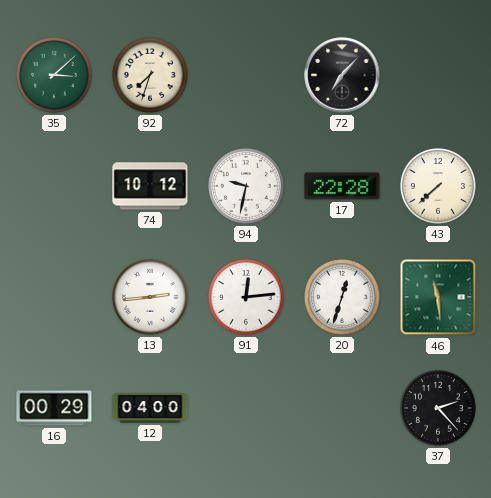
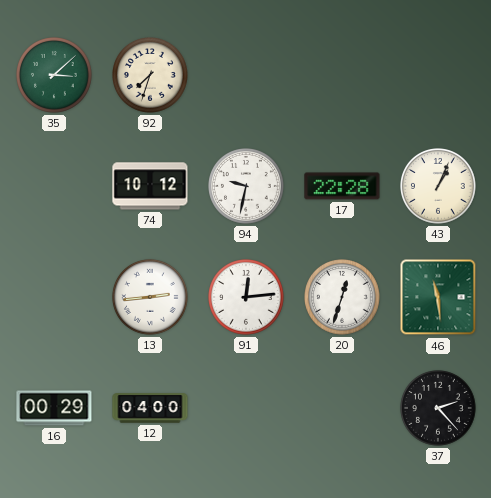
72: 7:07 -> none (342, 75)
43: 7:38 -> 1:04 (439, 187)
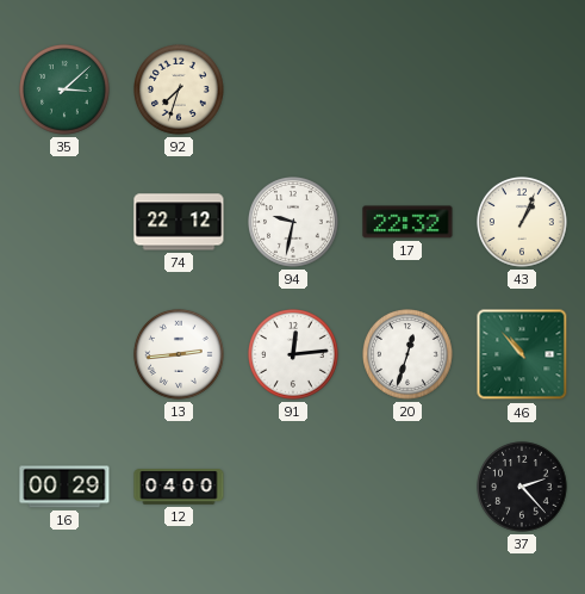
74: 10:12 -> 22:12 (179, 222)
17: 22:28 -> 22:32 (407, 222)
46: 11:29 -> 10:53 (522, 354)
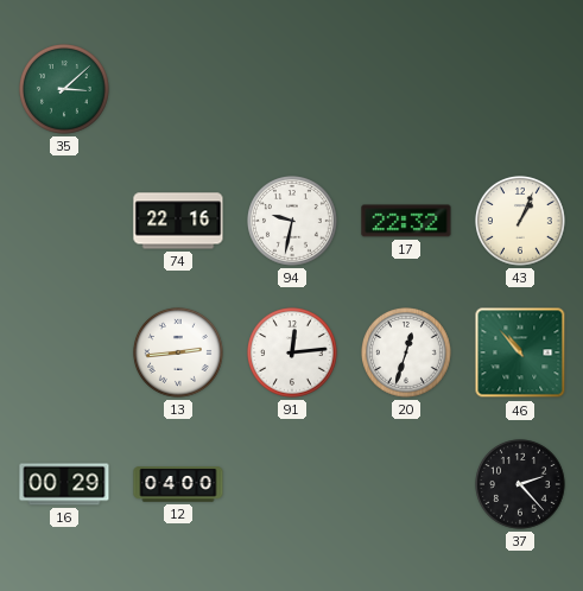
92: 7:33 -> none (180, 91)
74: 22:12 -> 22:16 (178, 221)
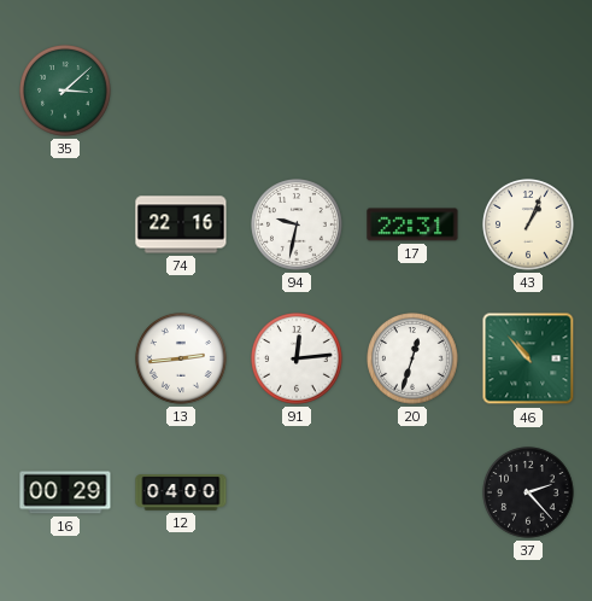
17: 22:32 -> 22:31 (412, 224)
